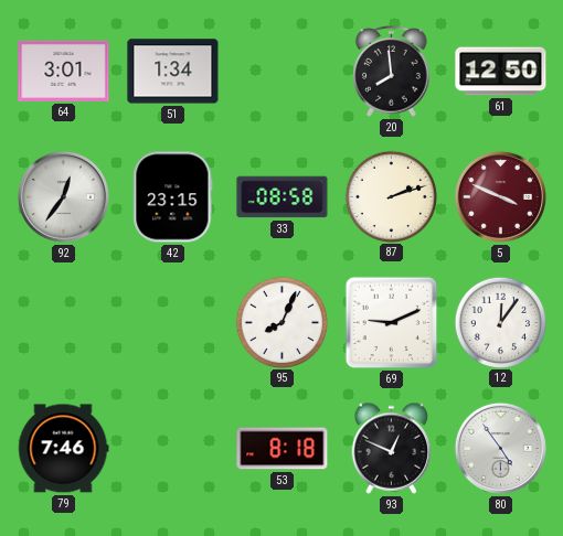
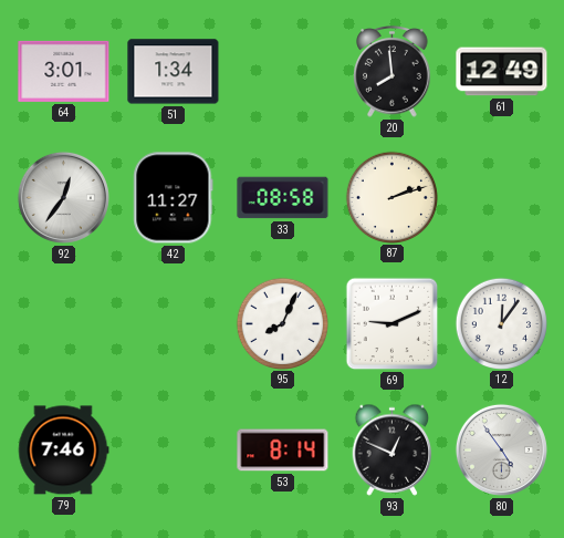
61: 12:50 -> 12:49 (502, 72)
42: 23:15 -> 11:27 (174, 198)
5: 3:49 -> none (500, 196)
53: 8:18 -> 8:14 (283, 451)
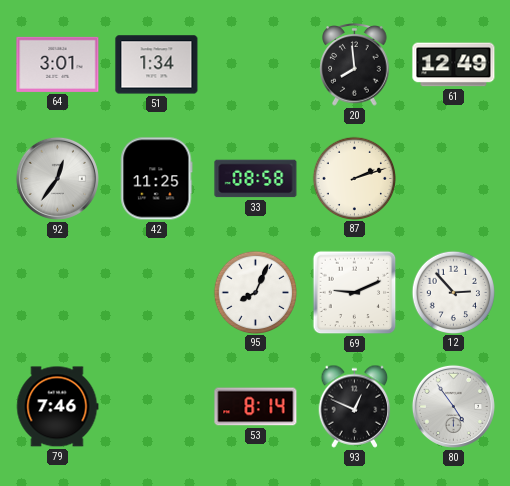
42: 11:27 -> 11:25 (157, 179)
12: 12:06 -> 2:53 (453, 292)
